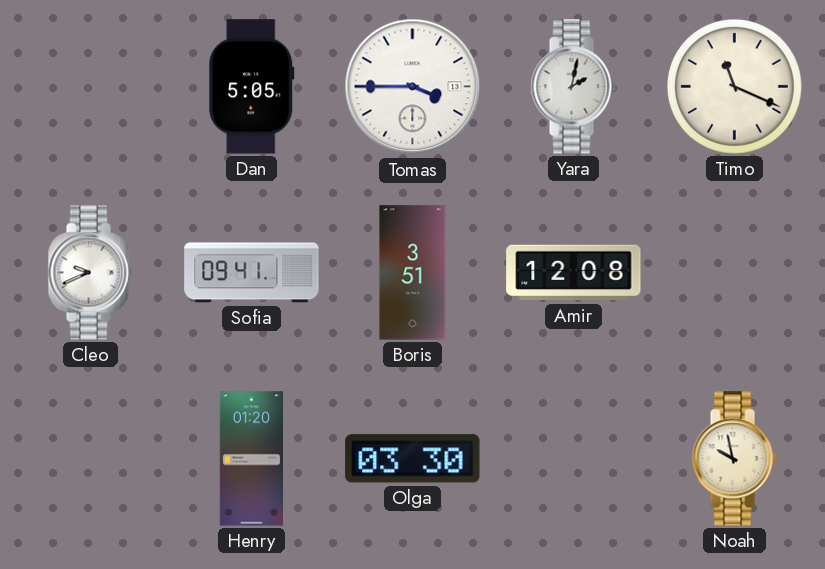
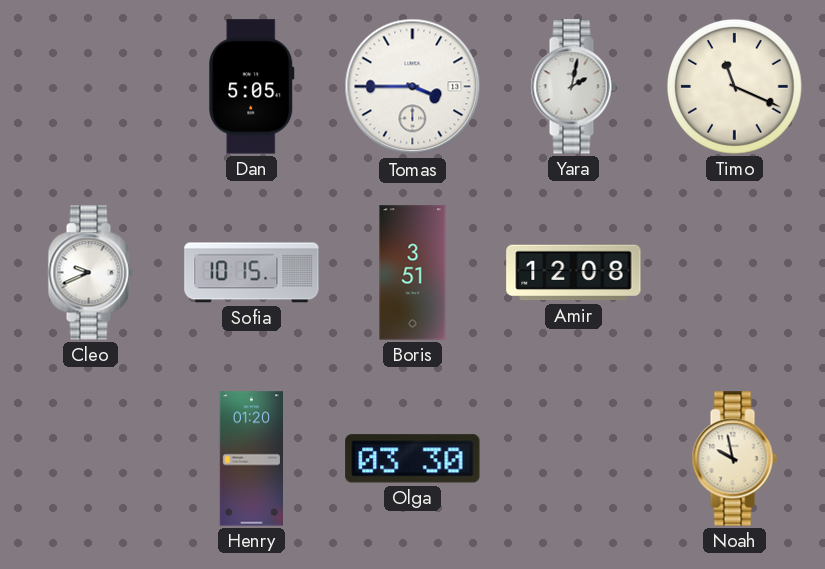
Sofia: 09:41 -> 10:15 (252, 273)
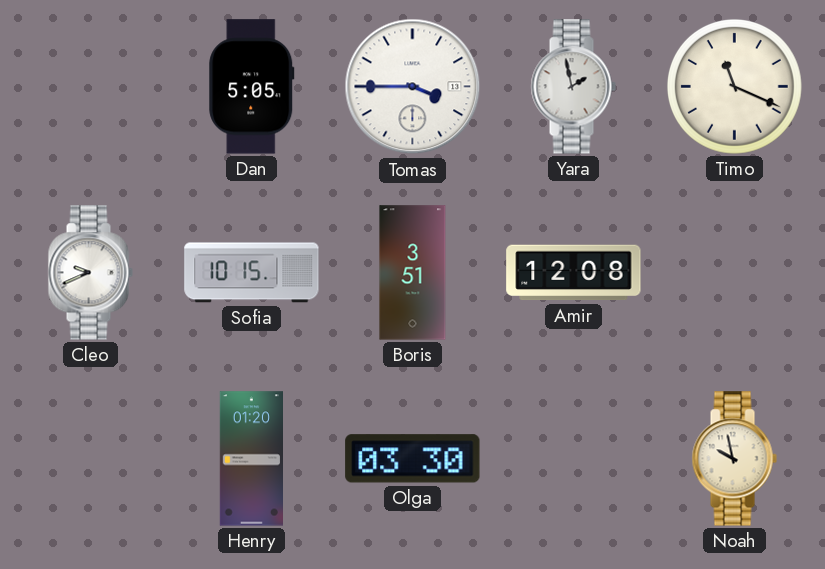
Yara: 2:02 -> 1:58 (573, 87)
